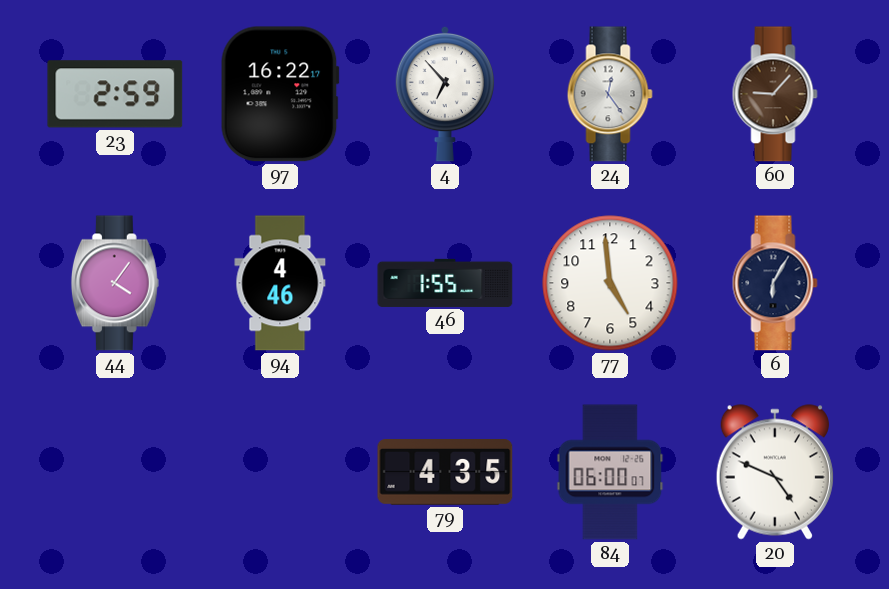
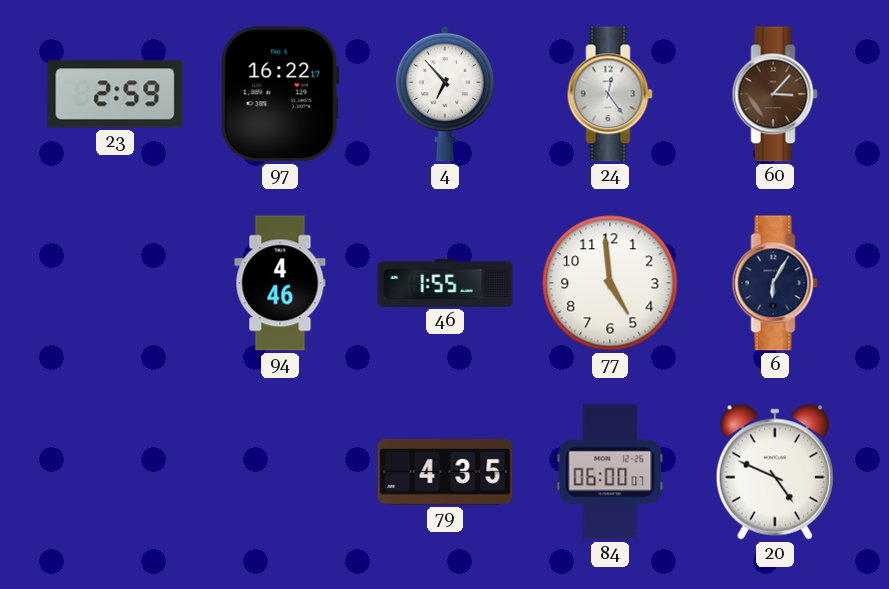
60: 9:07 -> 3:07 (775, 94)
44: 4:06 -> none (115, 283)
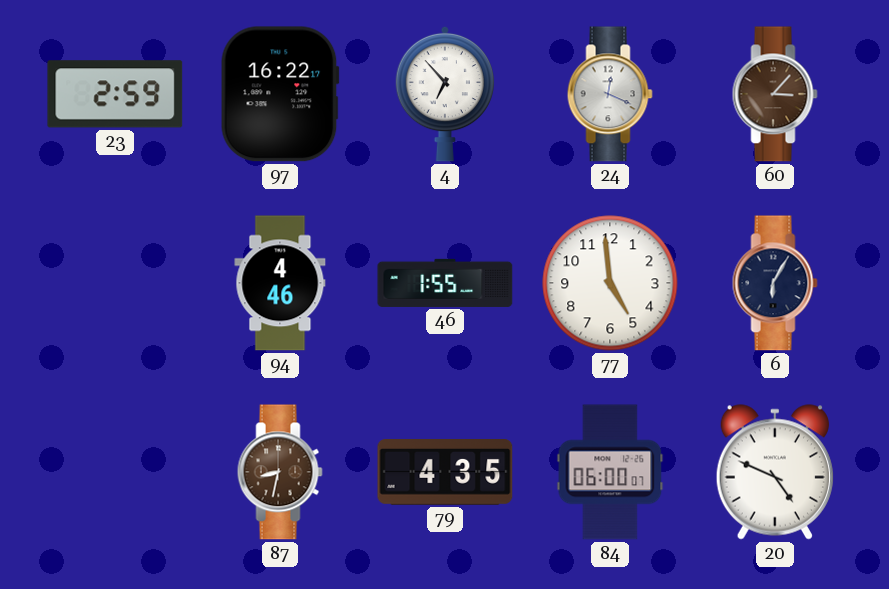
24: 12:24 -> 12:19 (610, 94)
87: none -> 8:32 (280, 472)
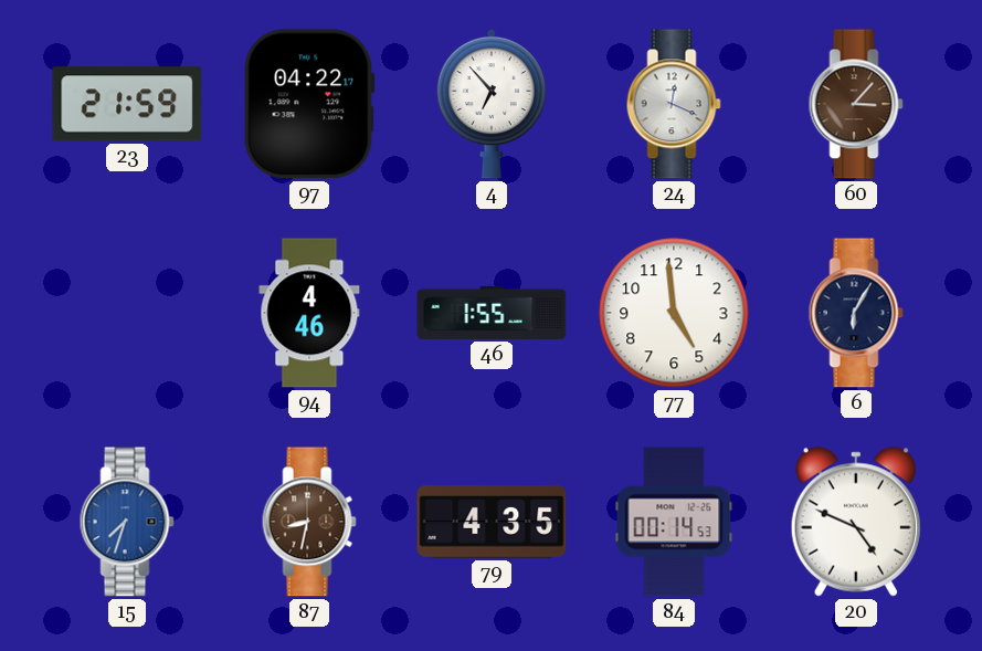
23: 2:59 -> 21:59 (127, 104)
97: 16:22 -> 04:22 (309, 104)
15: none -> 7:33 (127, 522)
84: 06:00 -> 00:14 (674, 522)
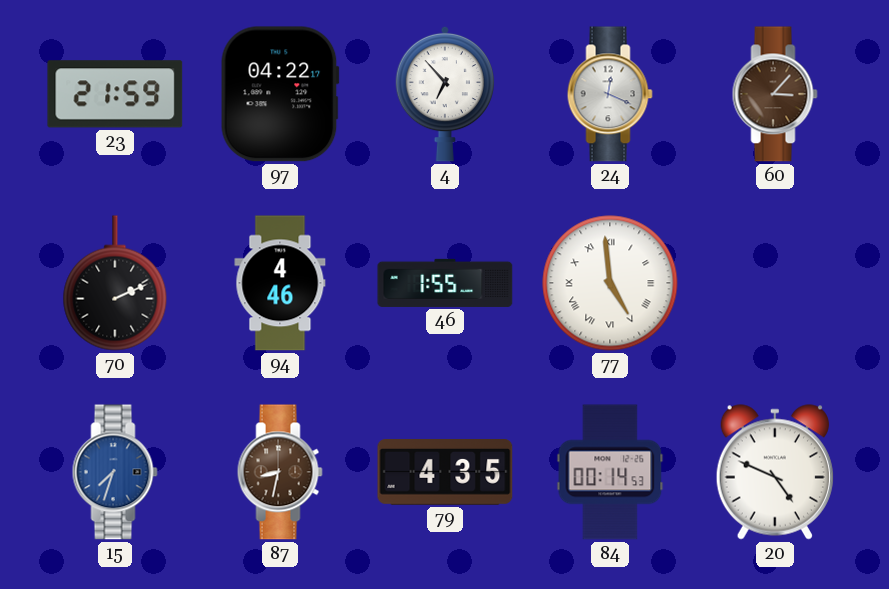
70: none -> 2:11 (115, 283)
77 numerals: Arabic -> Roman (610, 283)
6: 6:05 -> none (856, 313)
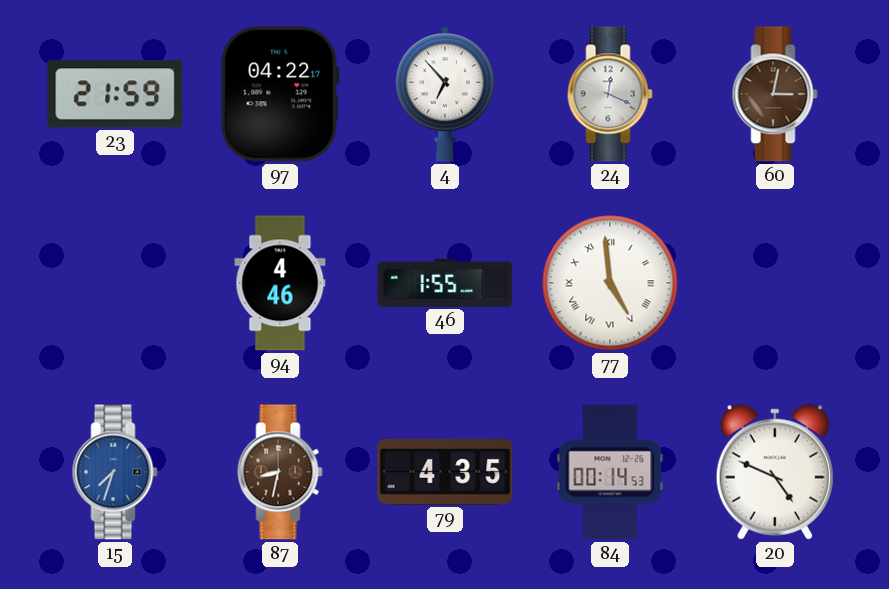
60: 3:07 -> 3:02 (775, 94)
70: 2:11 -> none (115, 283)
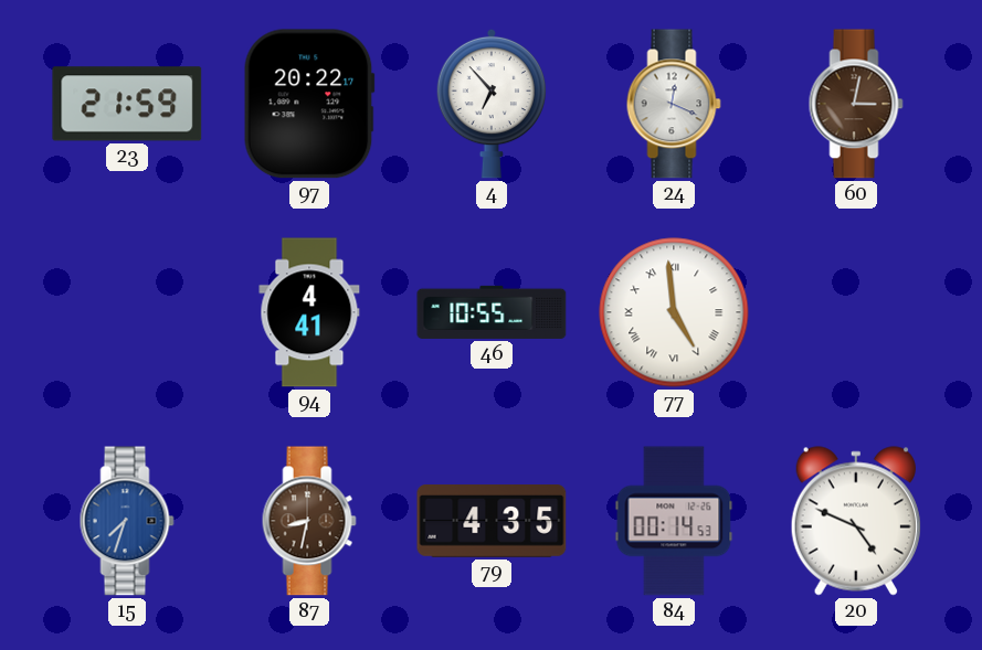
97: 04:22 -> 20:22 (309, 104)
94: 4:46 -> 4:41 (309, 312)
46: 1:55 -> 10:55 (492, 312)
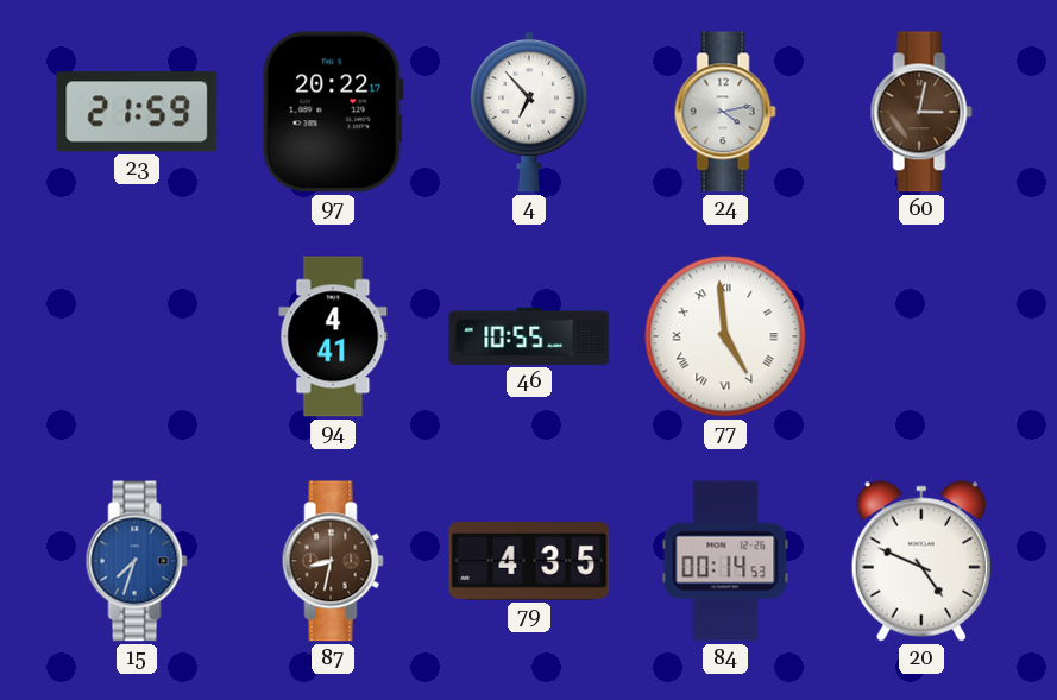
24: 12:19 -> 4:13 (725, 112)
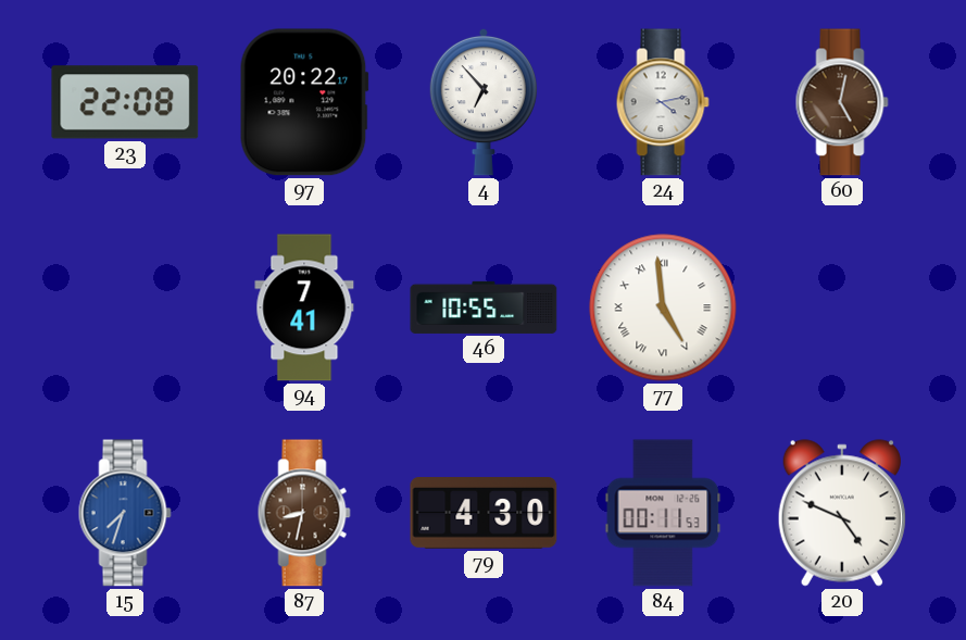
23: 21:59 -> 22:08 (125, 102)
60: 3:02 -> 5:02 (842, 102)
94: 4:41 -> 7:41 (304, 308)
79: 4:35 -> 4:30 (484, 514)
84: 00:14 -> 00:11 (663, 513)
